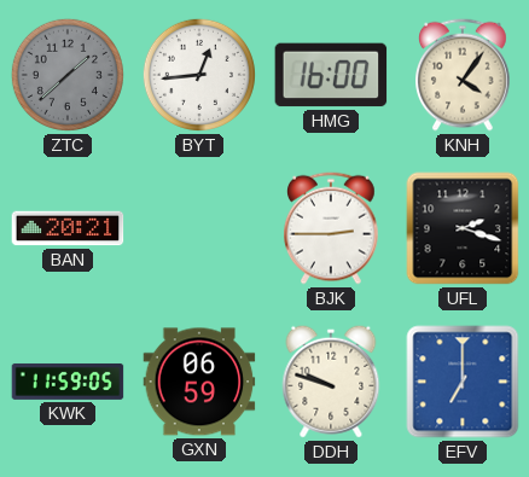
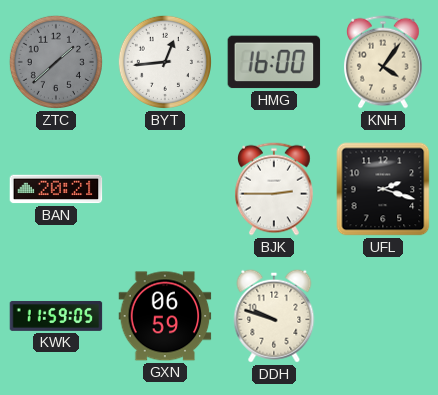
EFV: 7:00 -> none (463, 382)
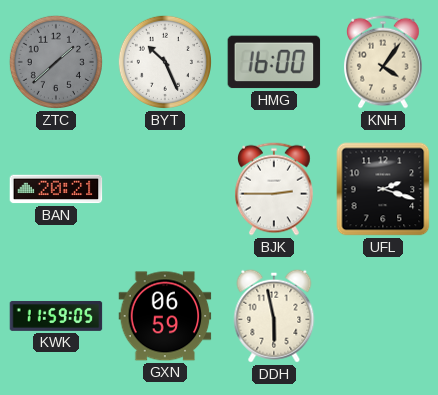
BYT: 12:44 -> 10:26 (165, 62)
DDH: 9:48 -> 5:58 (274, 316)
